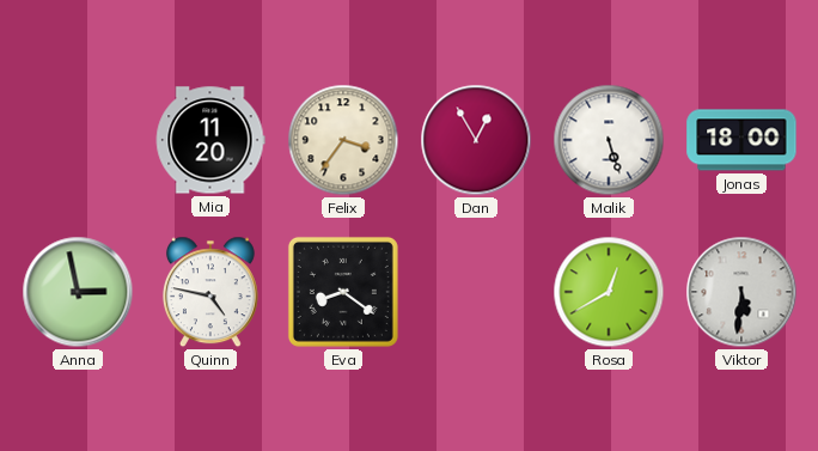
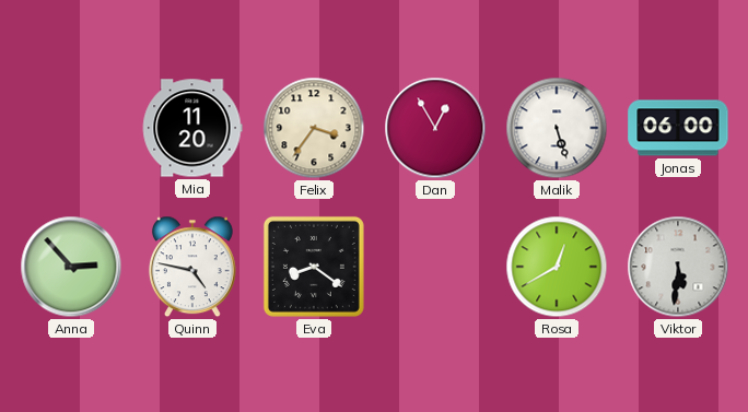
Jonas: 18:00 -> 06:00 (678, 128)
Anna: 2:58 -> 2:53 (71, 267)
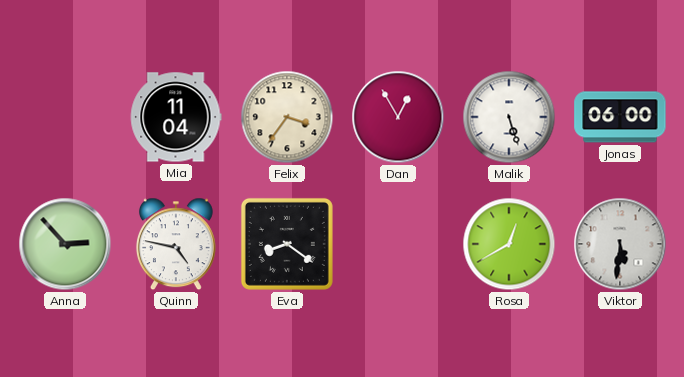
Mia: 11:20 -> 11:04 (176, 117)
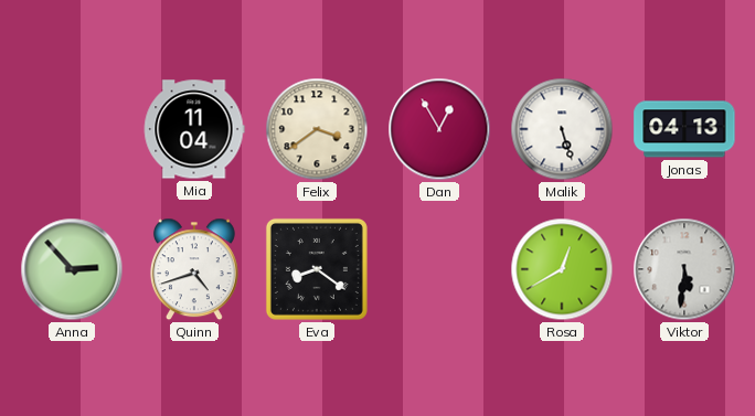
Felix: 3:36 -> 3:39 (317, 129)
Jonas: 06:00 -> 04:13 (684, 129)
Quinn: 4:47 -> 4:42 (194, 269)
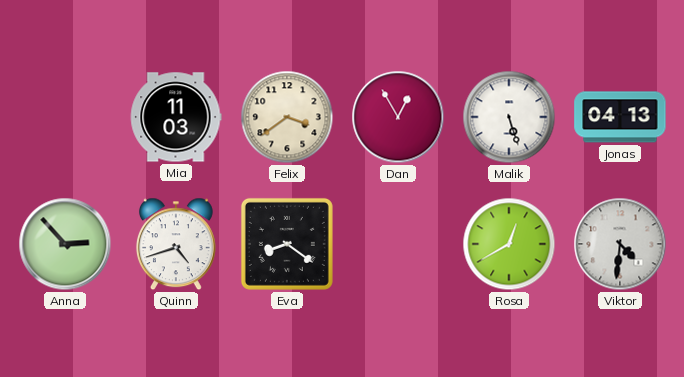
Mia: 11:04 -> 11:03 (176, 117)
Viktor: 5:31 -> 4:31 (620, 244)
